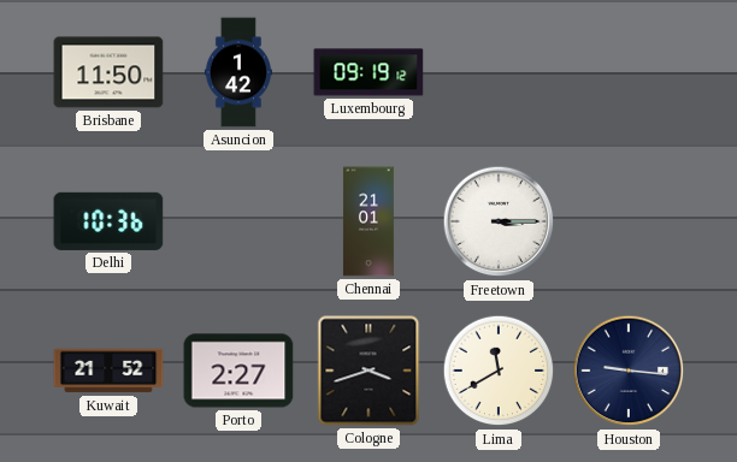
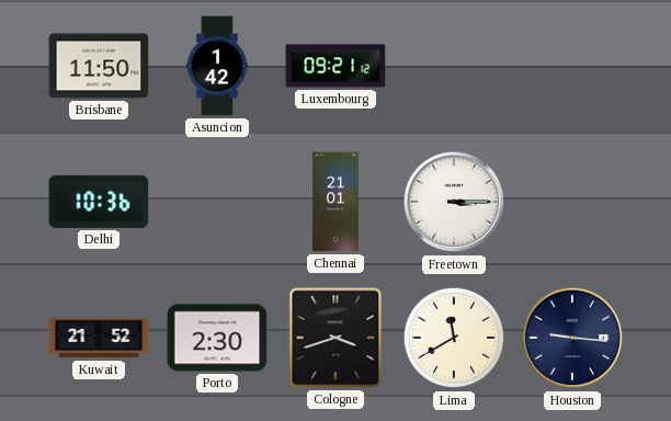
Luxembourg: 09:19 -> 09:21 (336, 66)
Porto: 2:27 -> 2:30 (217, 338)
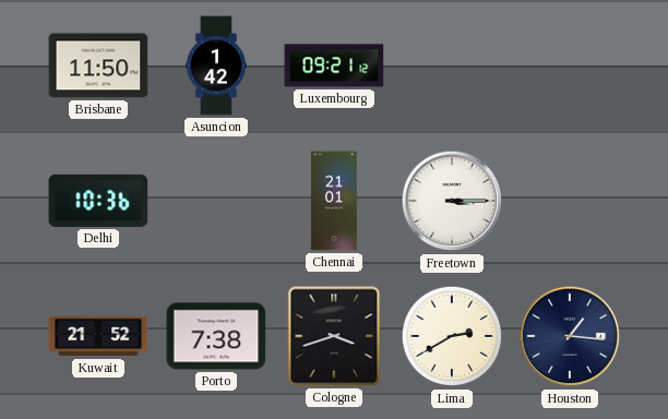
Porto: 2:30 -> 7:38 (216, 336)
Lima: 11:40 -> 2:40 (452, 336)
Houston: 9:16 -> 1:16 (570, 336)
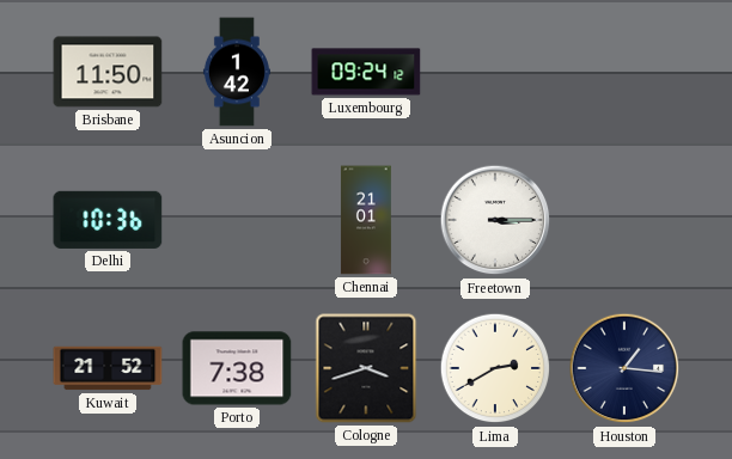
Luxembourg: 09:21 -> 09:24 (366, 72)
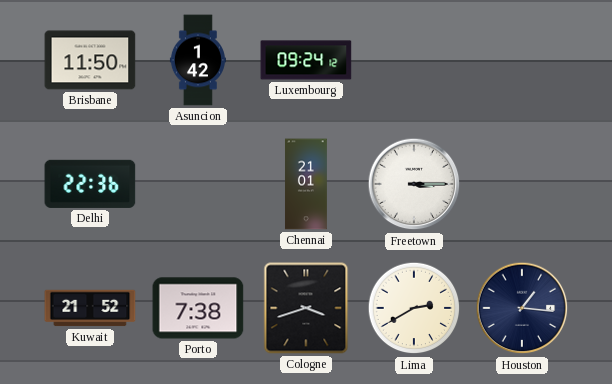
Delhi: 10:36 -> 22:36 (90, 184)
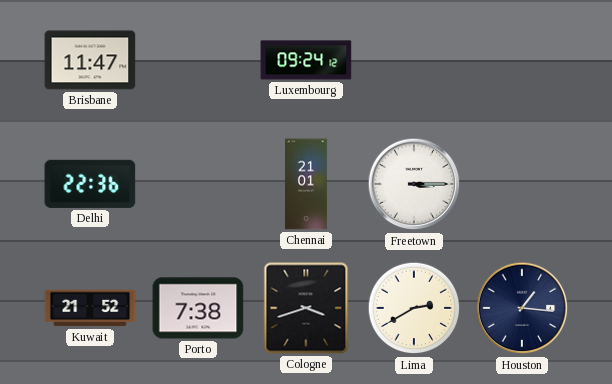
Brisbane: 11:50 -> 11:47 (90, 60)
Asuncion: 1:42 -> none (198, 60)
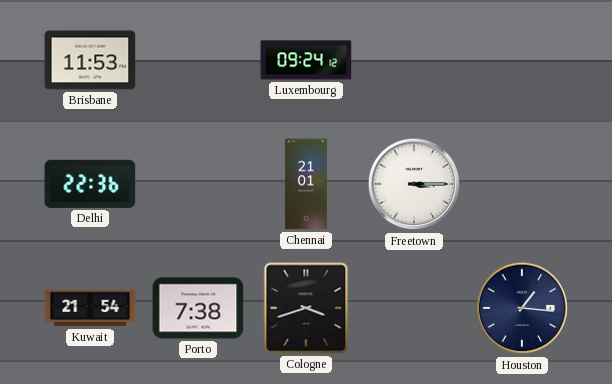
Brisbane: 11:47 -> 11:53 (90, 60)
Kuwait: 21:52 -> 21:54 (90, 308)
Lima: 2:40 -> none (414, 308)
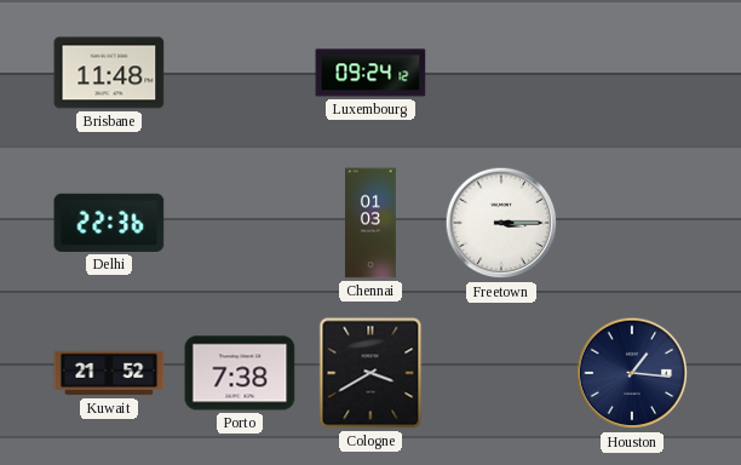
Brisbane: 11:53 -> 11:48 (109, 73)
Chennai: 21:01 -> 01:03 (370, 223)
Kuwait: 21:54 -> 21:52 (109, 373)
Cologne: 3:42 -> 3:40 (370, 373)
